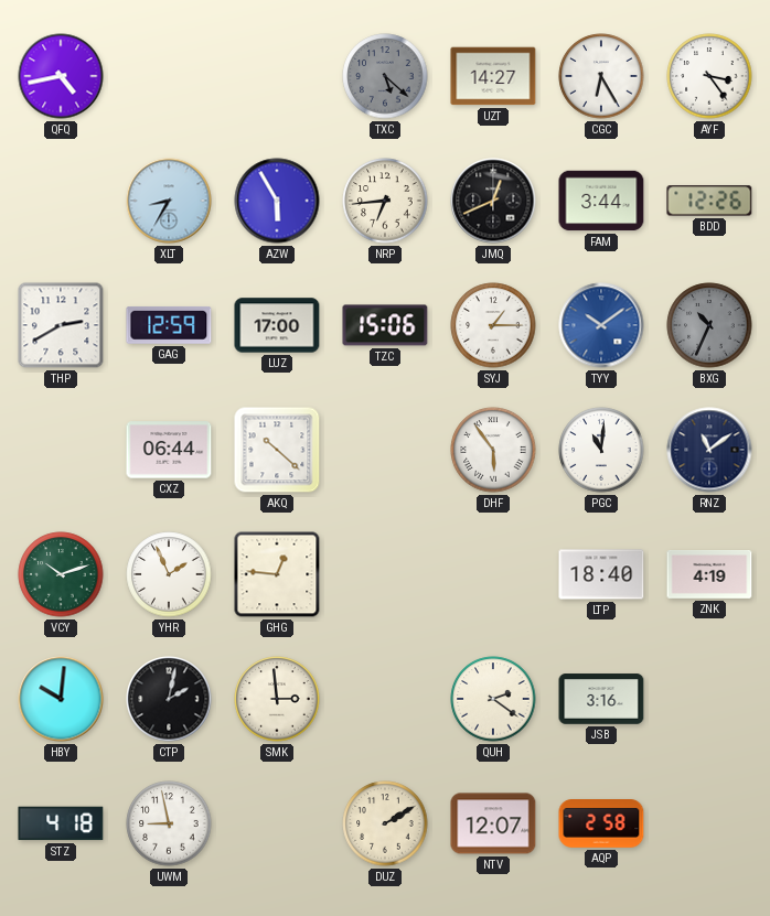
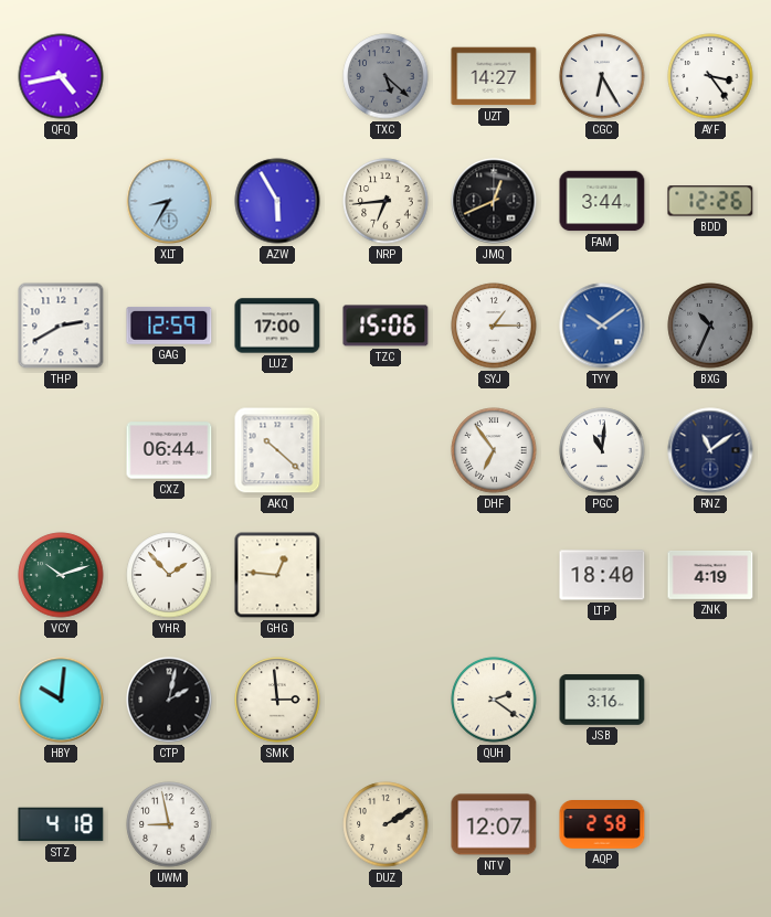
DHF: 5:54 -> 6:54 (494, 450)
YHR: 1:56 -> 1:53 (169, 575)
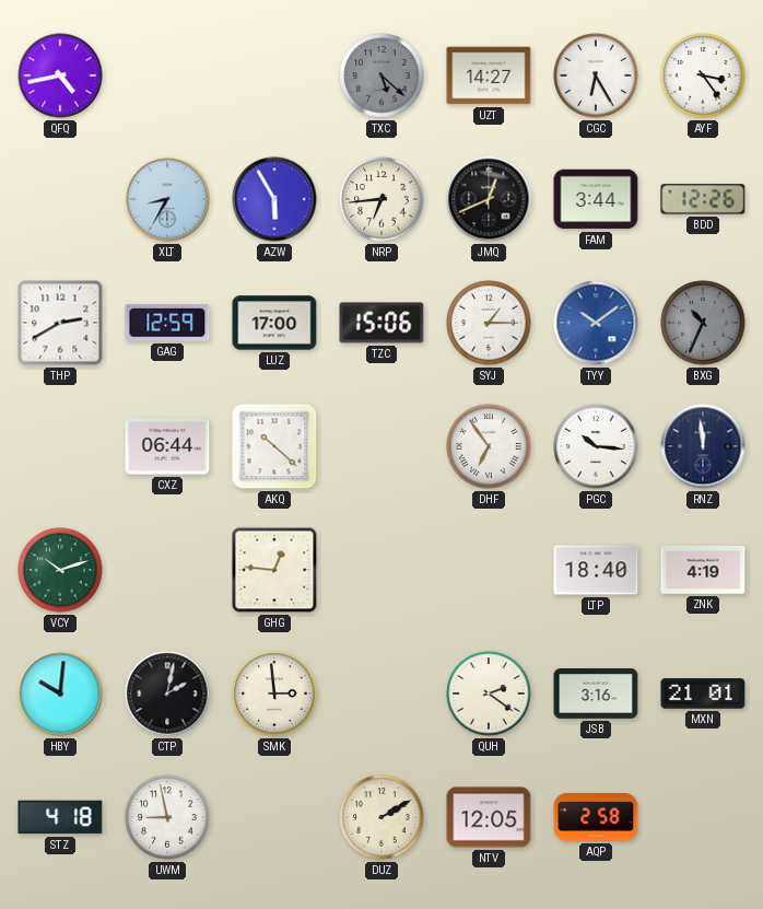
PGC: 11:01 -> 10:16 (596, 446)
RNZ: 11:09 -> 11:59 (703, 446)
YHR: 1:53 -> none (169, 575)
MXN: none -> 21:01 (703, 694)
NTV: 12:07 -> 12:05 (489, 817)
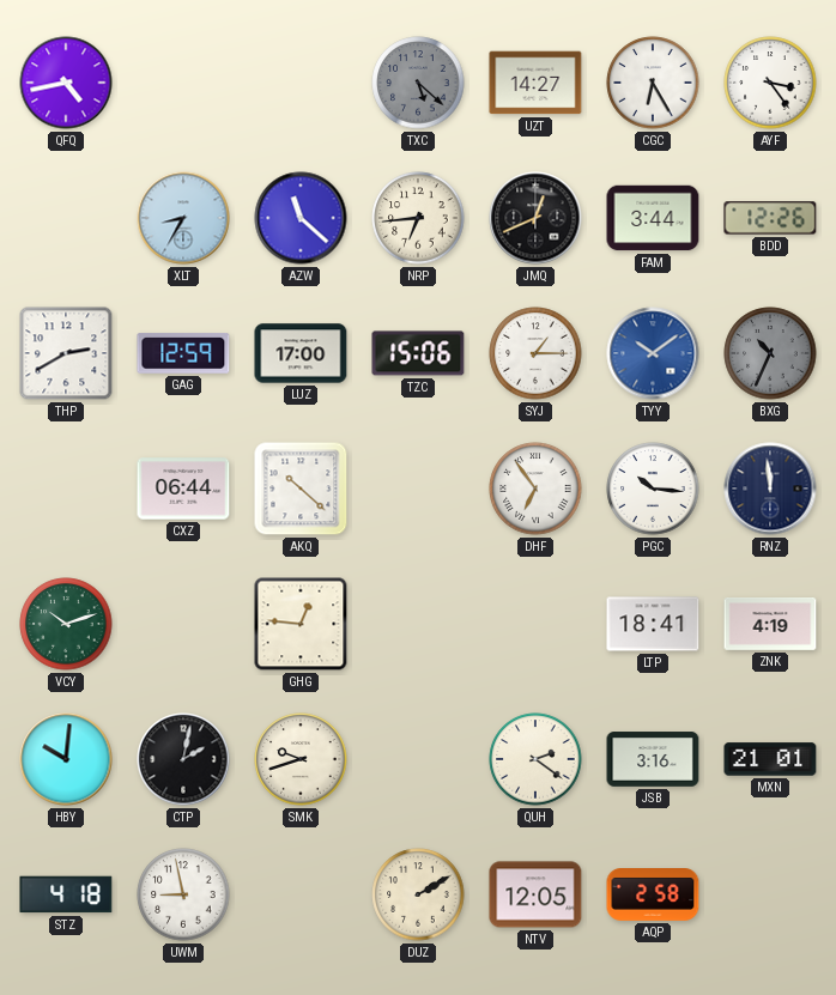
AZW: 5:55 -> 11:22 (301, 218)
LTP: 18:40 -> 18:41 (653, 624)
SMK: 2:59 -> 9:42 (301, 759)
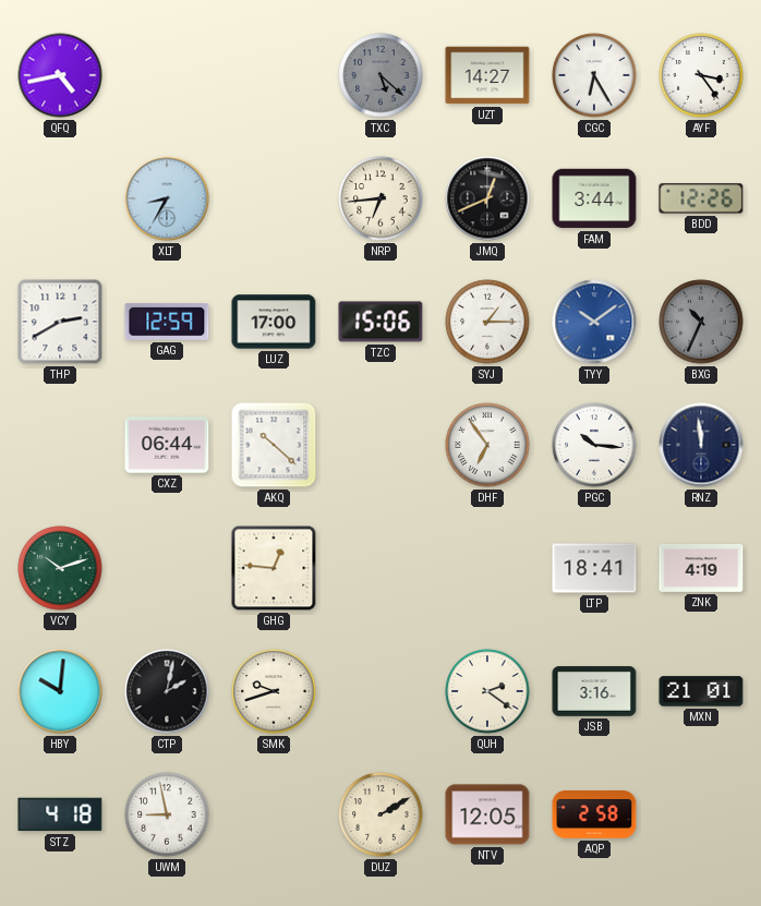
AZW: 11:22 -> none (301, 218)
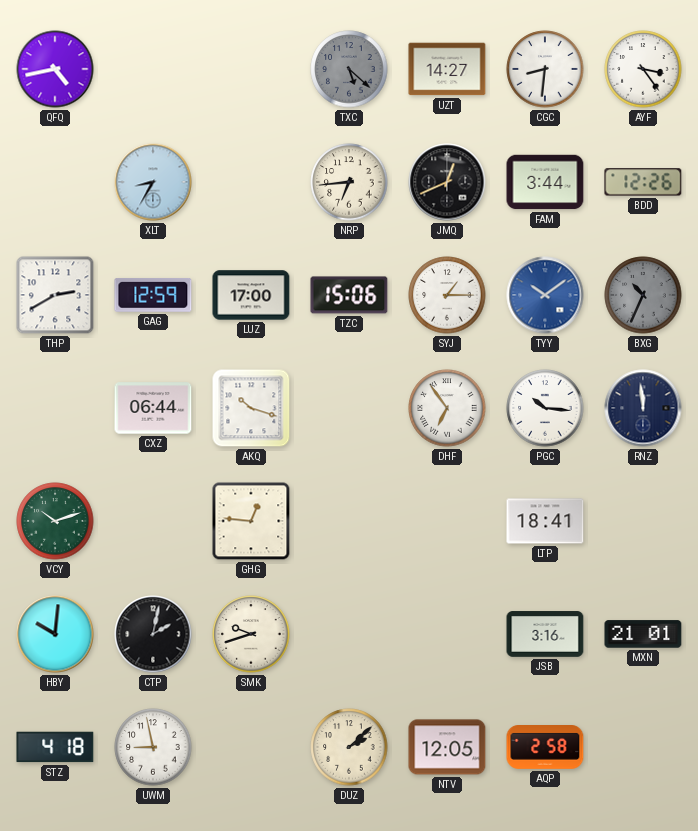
CGC: 6:25 -> 8:31 (545, 69)
AKQ: 10:22 -> 10:18 (251, 408)
ZNK: 4:19 -> none (701, 569)
QUH: 2:21 -> none (487, 691)
DUZ: 2:10 -> 2:08 (349, 747)
